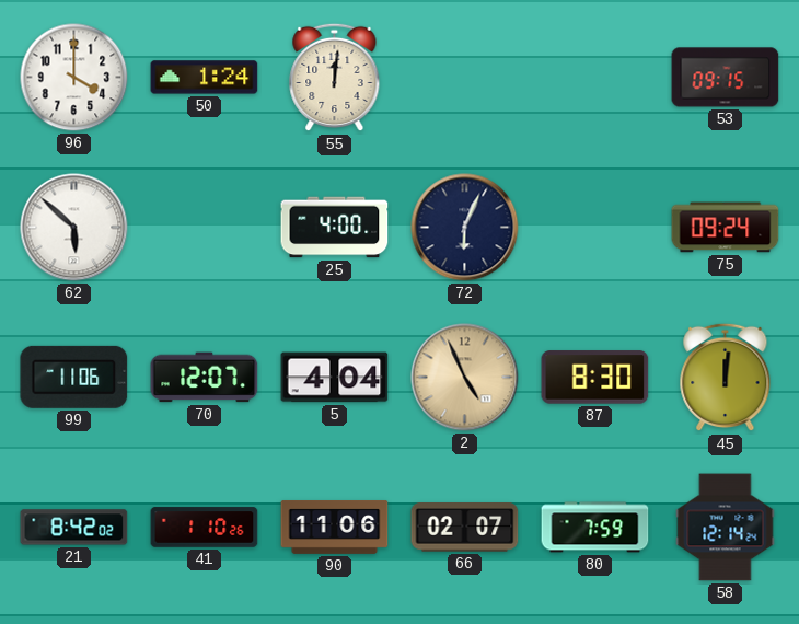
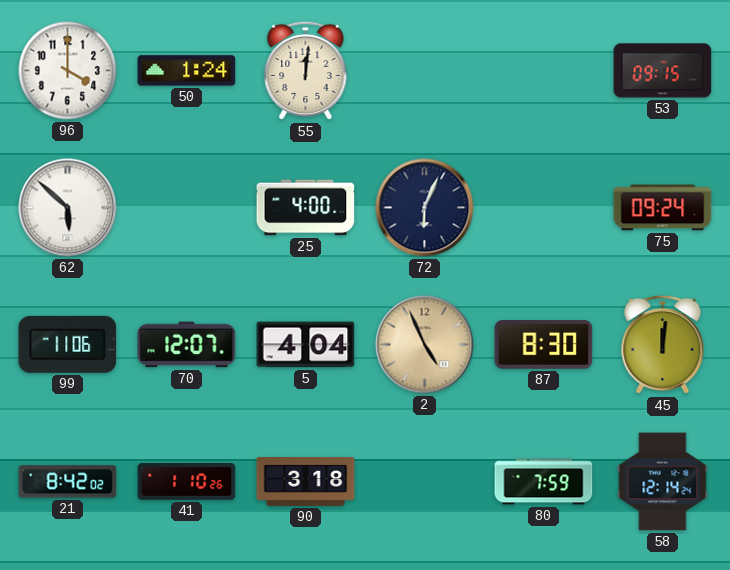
90: 11:06 -> 3:18 (306, 482)
66: 02:07 -> none (465, 528)
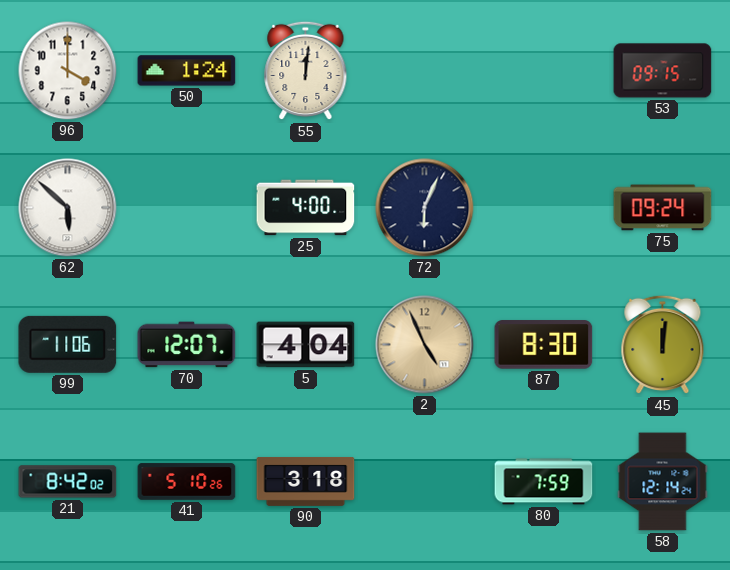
41: 1:10 -> 5:10 (187, 482)
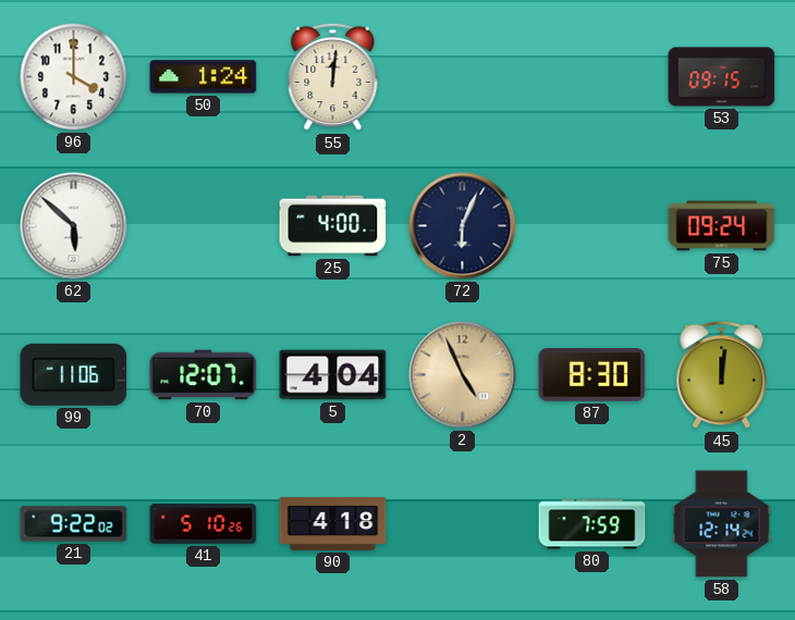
21: 8:42 -> 9:22 (74, 524)
90: 3:18 -> 4:18 (333, 524)
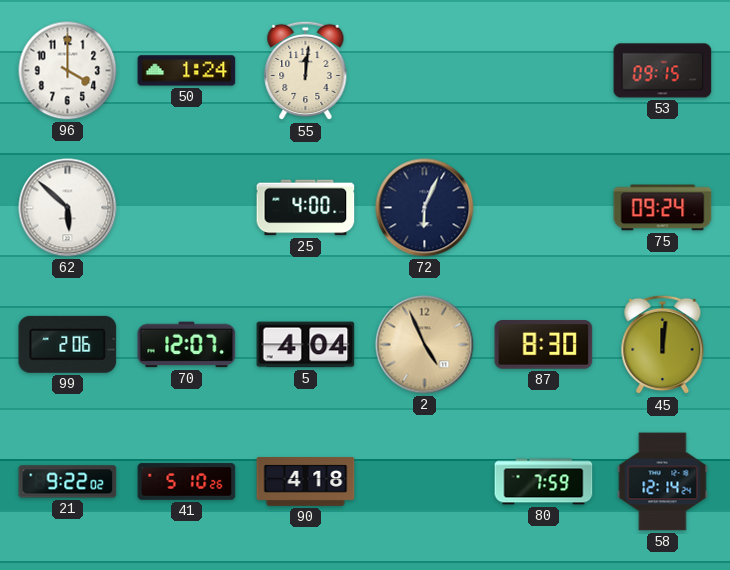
99: 11:06 -> 2:06 (68, 344)
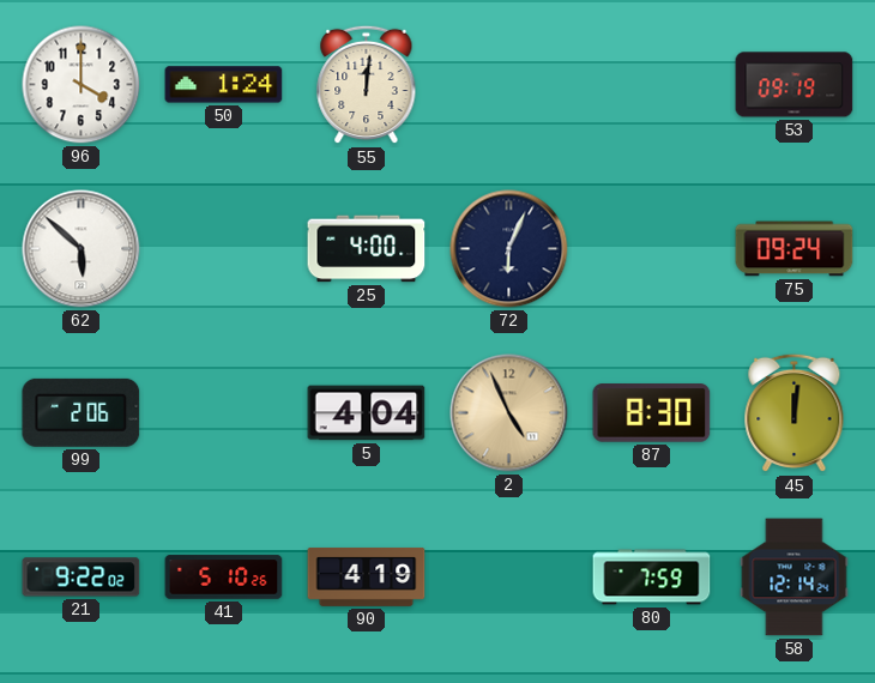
53: 09:15 -> 09:19 (795, 85)
70: 12:07 -> none (187, 345)
90: 4:18 -> 4:19 (367, 578)
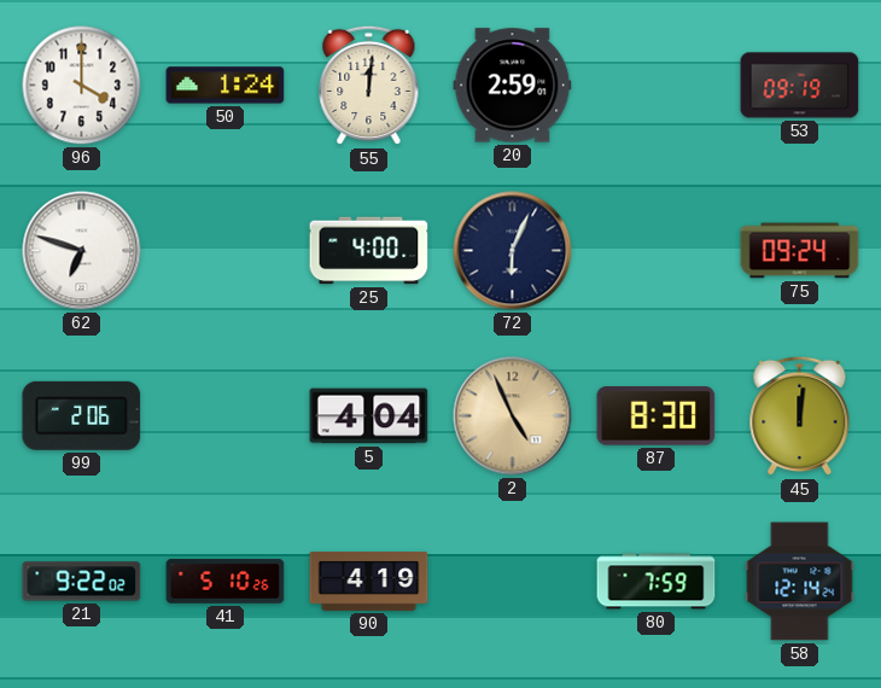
20: none -> 2:59 (513, 86)
62: 5:52 -> 6:48 (82, 251)
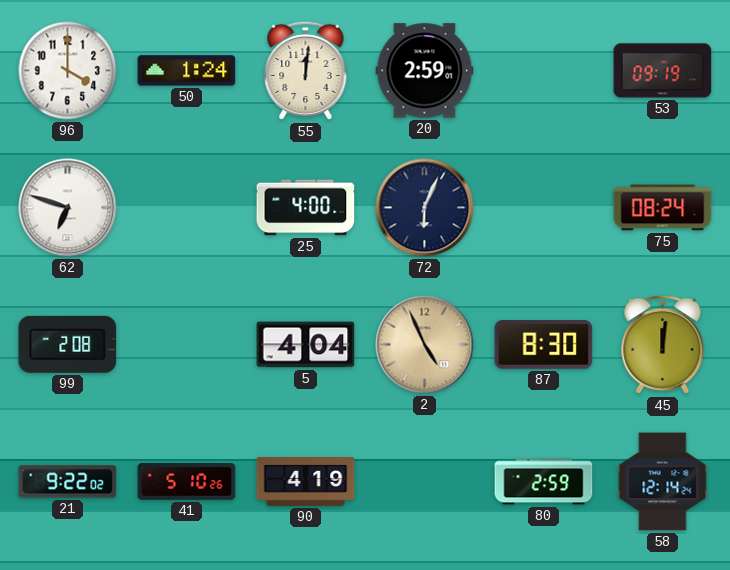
75: 09:24 -> 08:24 (663, 208)
99: 2:06 -> 2:08 (68, 344)
80: 7:59 -> 2:59 (544, 482)
